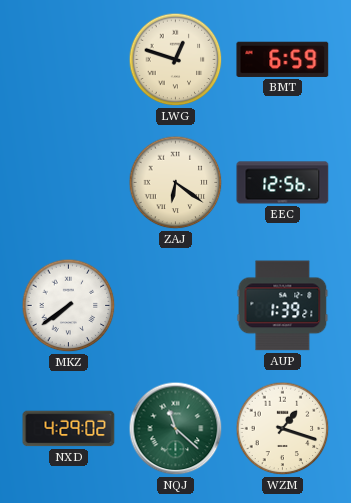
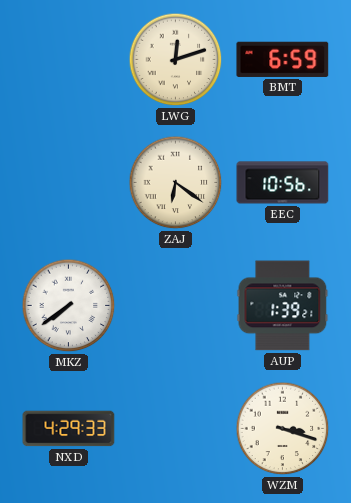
LWG: 12:48 -> 12:12 (176, 60)
EEC: 12:56 -> 10:56 (283, 183)
NXD: 4:29:02 -> 4:29:33 (69, 429)
NQJ: 11:22 -> none (176, 429)
WZM: 1:18 -> 3:18 (283, 429)
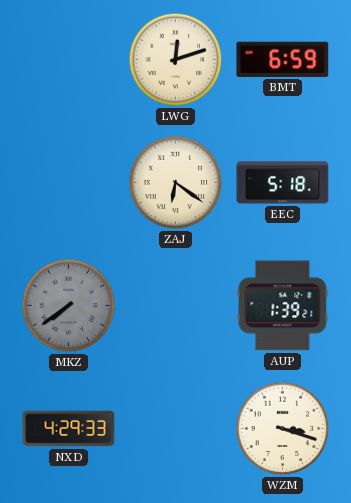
EEC: 10:56 -> 5:18 (283, 183)
MKZ dial: white -> grey (69, 306)
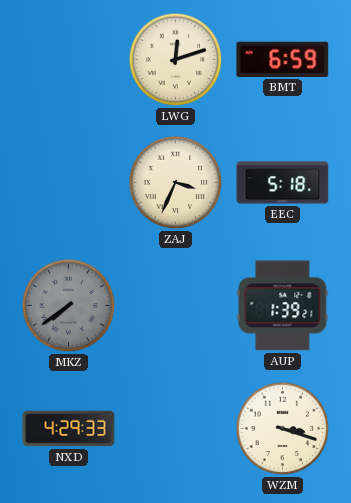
ZAJ: 6:21 -> 3:34 (176, 183)
